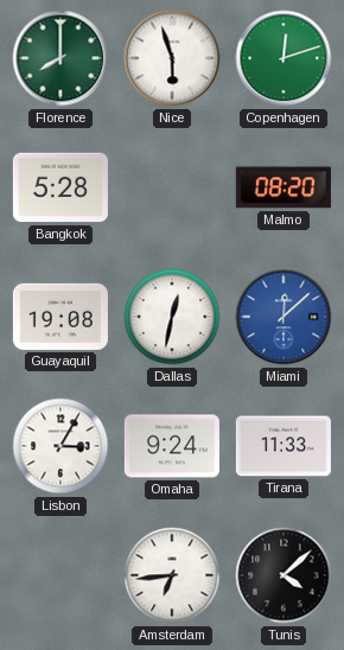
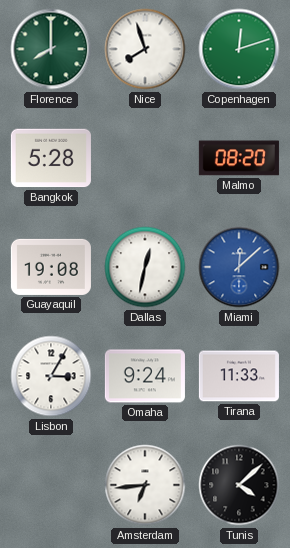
Nice: 5:57 -> 7:57 (145, 49)
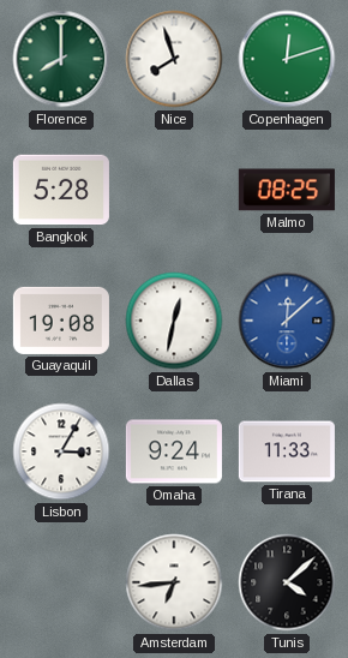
Malmo: 08:20 -> 08:25 (287, 190)
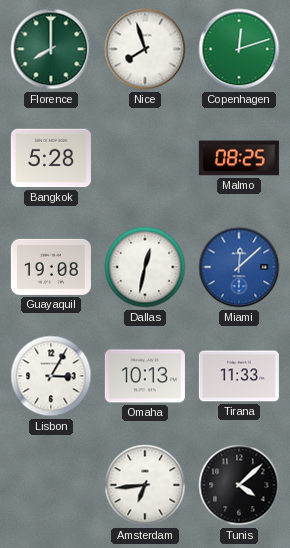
Omaha: 9:24 -> 10:13 (145, 376)
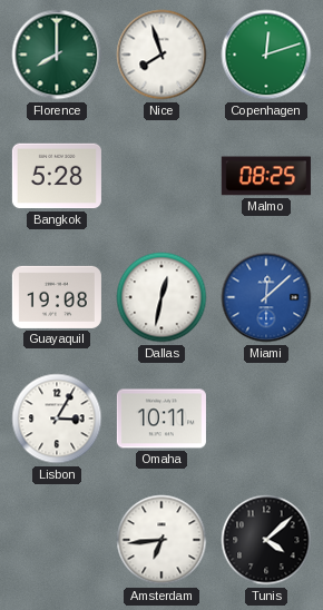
Omaha: 10:13 -> 10:11 (161, 419)
Tirana: 11:33 -> none (239, 376)
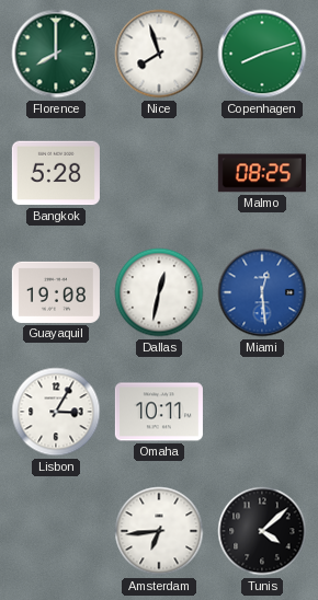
Copenhagen: 12:12 -> 8:12 (262, 54)
Miami: 12:08 -> 12:29 (262, 292)
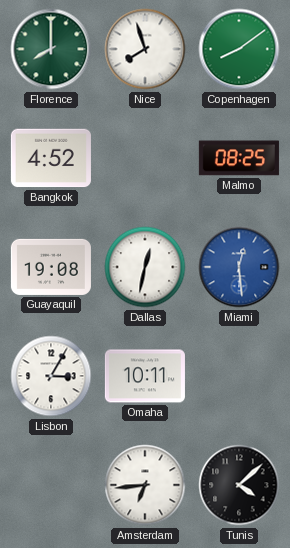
Copenhagen: 8:12 -> 8:09 (239, 49)
Bangkok: 5:28 -> 4:52 (51, 158)
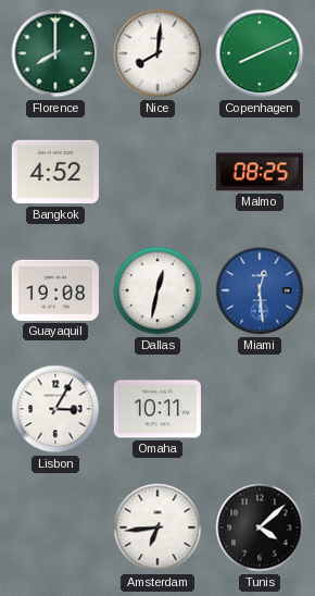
Nice: 7:57 -> 8:01 (157, 53)
Copenhagen: 8:09 -> 8:11 (260, 53)
